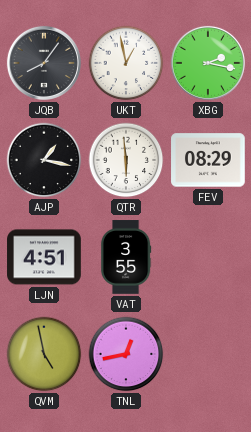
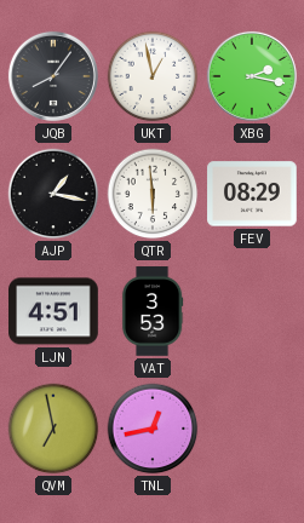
VAT: 3:55 -> 3:53 (153, 311)
QVM: 4:58 -> 6:58 (53, 429)
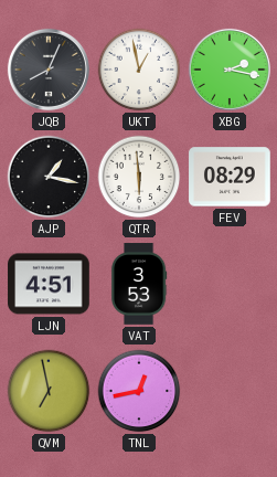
JQB: 8:06 -> 8:04 (49, 70)
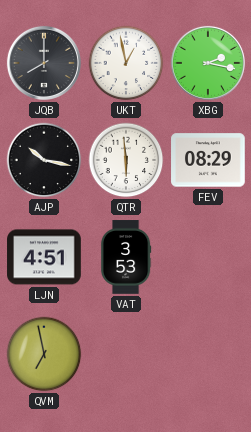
JQB: 8:04 -> 8:00 (44, 63)
AJP: 1:17 -> 10:17 (44, 160)
TNL: 12:43 -> none (139, 391)
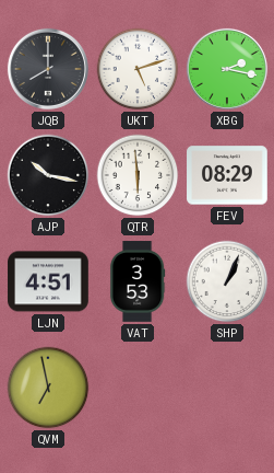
UKT: 12:58 -> 5:12 (138, 69)
SHP: none -> 1:04 (227, 281)
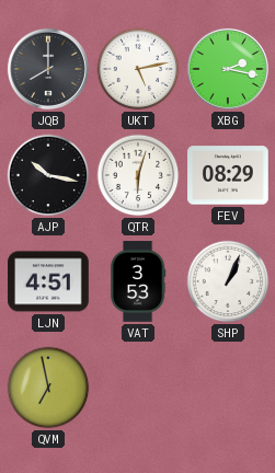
UKT: 5:12 -> 5:13 (138, 69)
QTR: 5:59 -> 6:03 (138, 175)
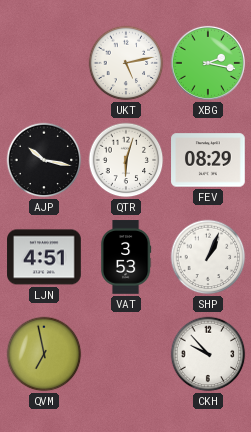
JQB: 8:00 -> none (48, 69)
CKH: none -> 9:53 (208, 354)
